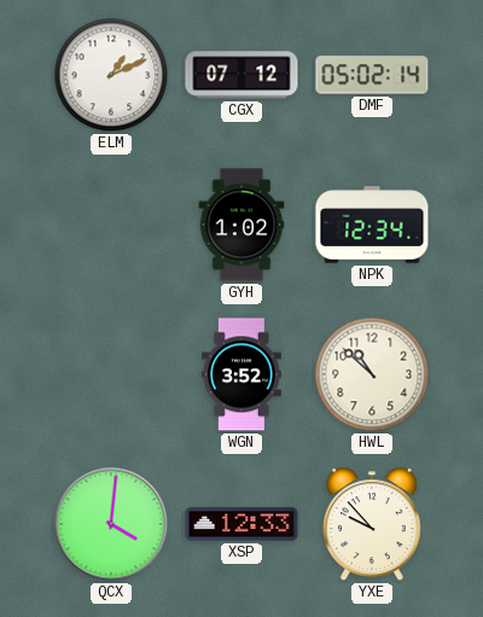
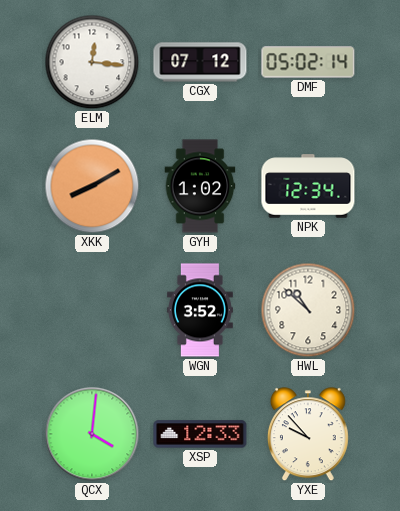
ELM: 1:11 -> 12:16 (92, 62)
XKK: none -> 8:10 (92, 186)
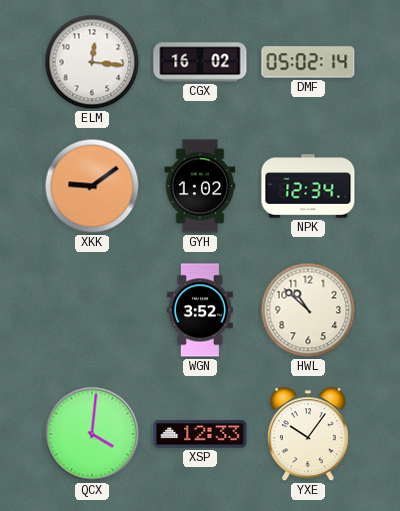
CGX: 07:12 -> 16:02 (200, 62)
XKK: 8:10 -> 9:09 (92, 186)
YXE: 9:53 -> 10:06 (308, 435)
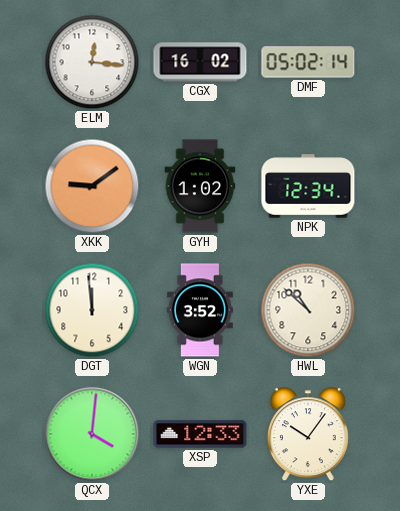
DGT: none -> 11:59 (92, 310)
